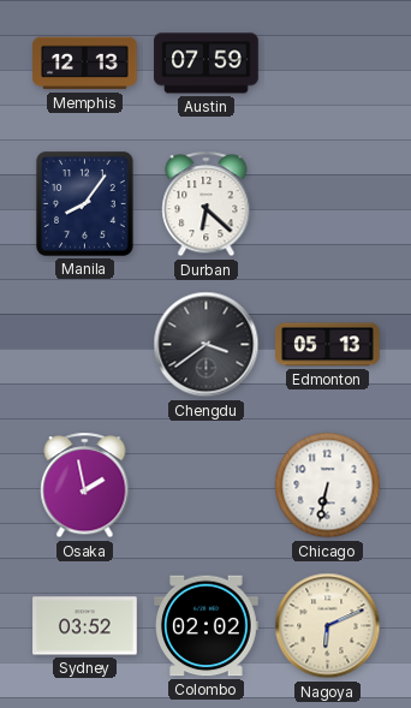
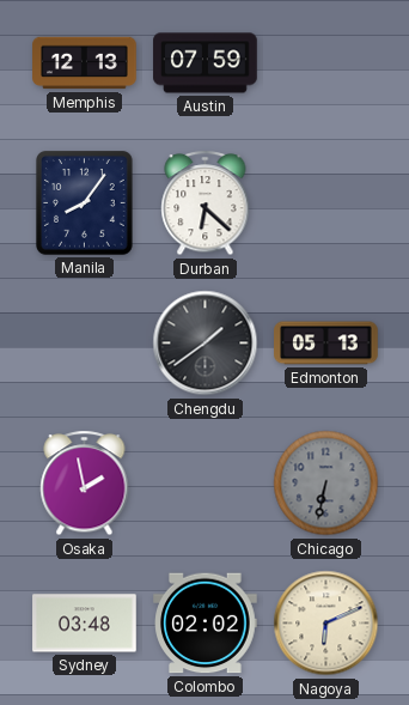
Chengdu: 3:39 -> 1:39 (206, 344)
Chicago dial: white -> grey (326, 484)
Sydney: 03:52 -> 03:48 (85, 624)
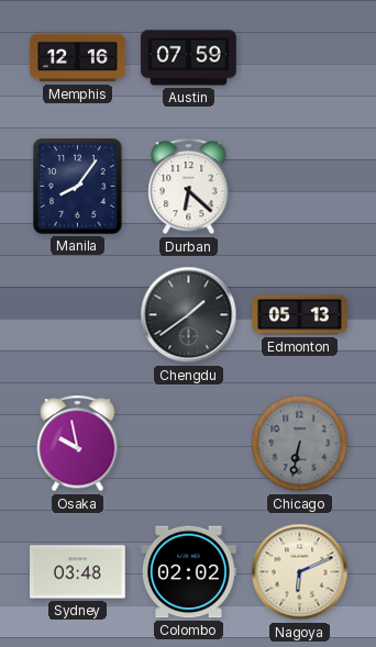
Memphis: 12:13 -> 12:16 (78, 58)
Osaka: 1:58 -> 9:58 (78, 444)
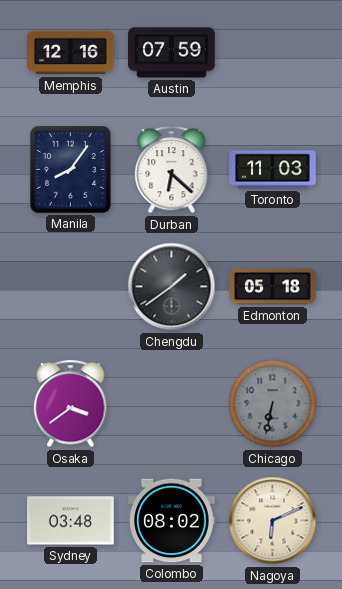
Toronto: none -> 11:03 (273, 170)
Edmonton: 05:13 -> 05:18 (273, 287)
Osaka: 9:58 -> 3:39 (71, 404)
Colombo: 02:02 -> 08:02 (172, 521)
